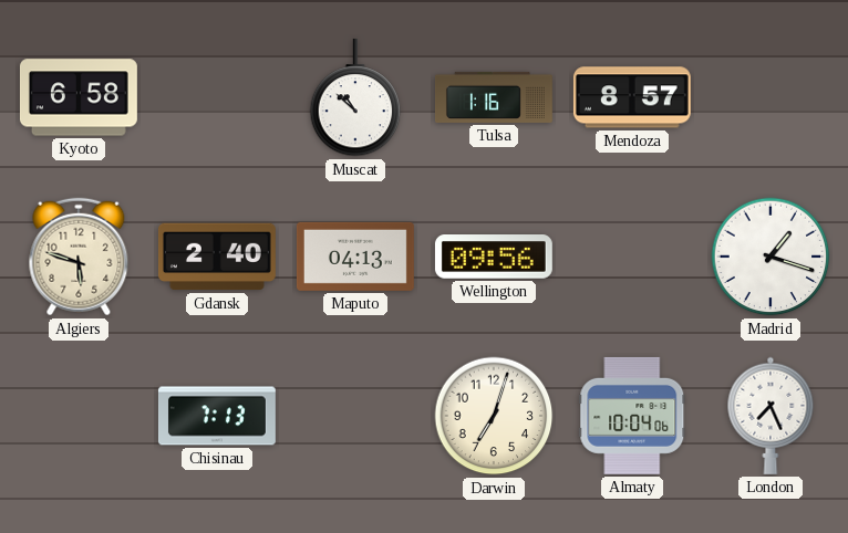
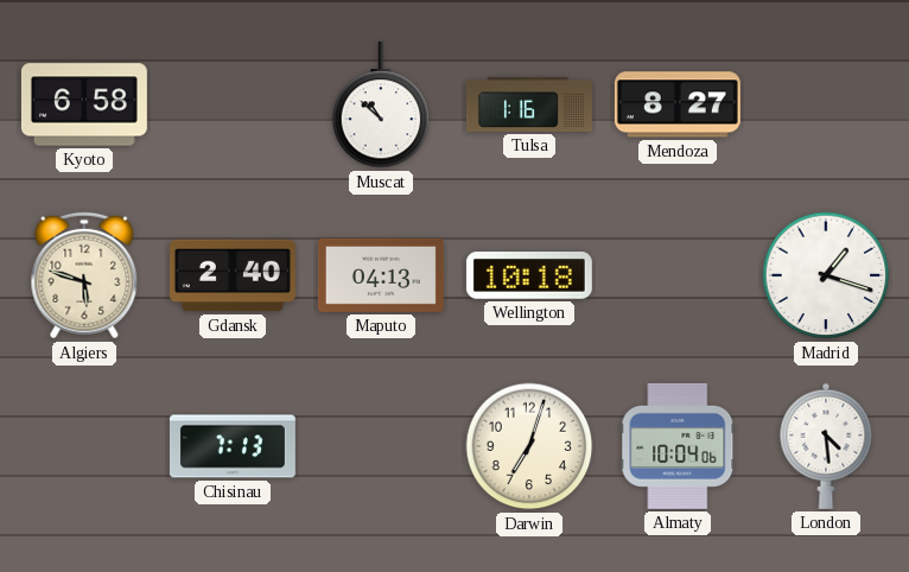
Mendoza: 8:57 -> 8:27 (678, 104)
Wellington: 09:56 -> 10:18 (529, 277)
London: 7:26 -> 4:29 (826, 446)
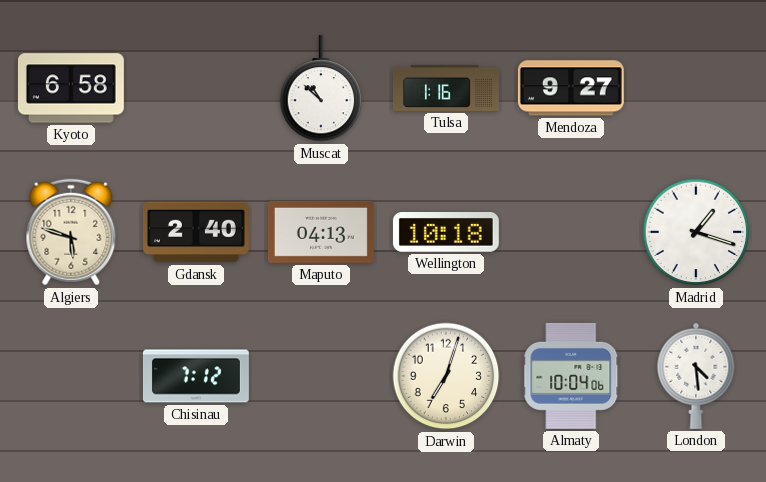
Mendoza: 8:27 -> 9:27 (571, 88)
Chisinau: 7:13 -> 7:12 (196, 376)
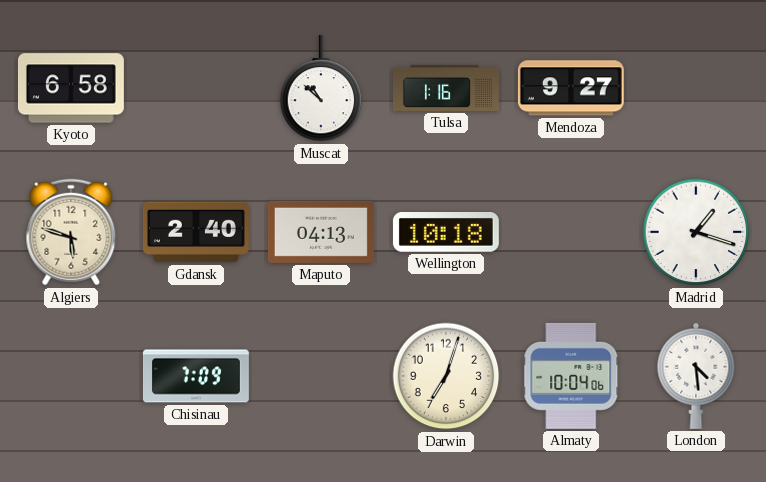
Chisinau: 7:12 -> 7:09 (196, 376)
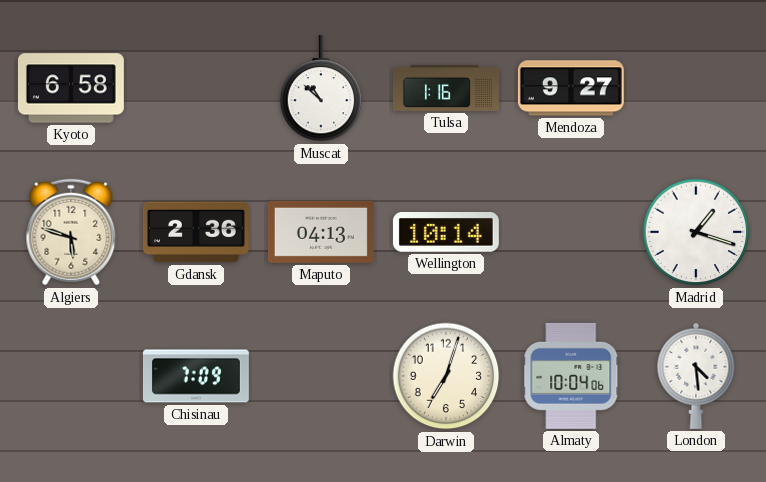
Gdansk: 2:40 -> 2:36 (196, 232)
Wellington: 10:18 -> 10:14 (446, 233)
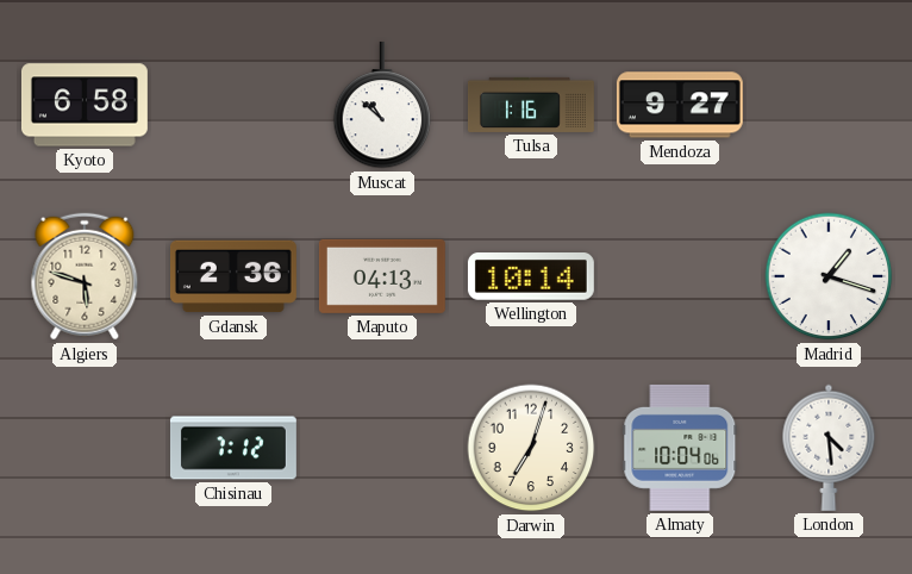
Chisinau: 7:09 -> 7:12 (233, 448)
